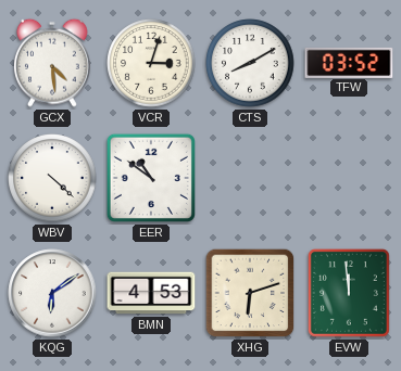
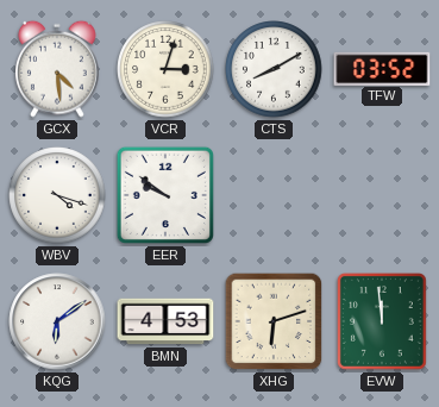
WBV: 4:22 -> 4:18 (57, 195)
EER: 10:51 -> 9:51 (165, 195)
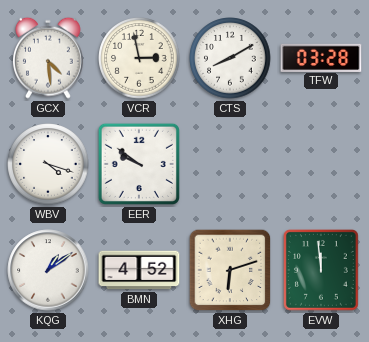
VCR: 3:03 -> 2:58 (139, 58)
TFW: 03:52 -> 03:28 (321, 57)
KQG: 6:09 -> 1:09 (48, 270)
BMN: 4:53 -> 4:52 (139, 270)
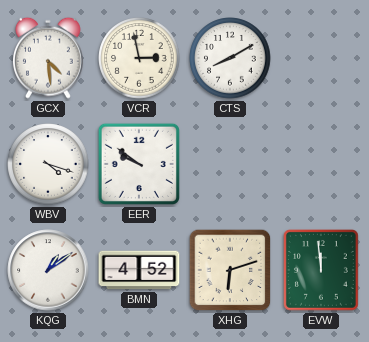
TFW: 03:28 -> none (321, 57)
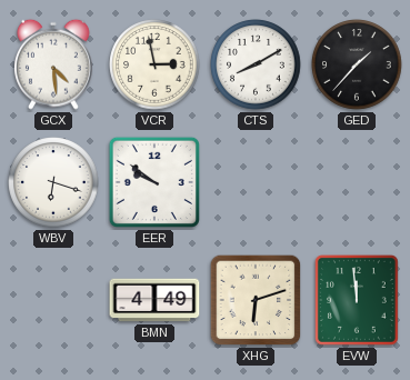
GED: none -> 1:37 (357, 64)
WBV: 4:18 -> 6:18 (53, 182)
KQG: 1:09 -> none (48, 270)
BMN: 4:52 -> 4:49 (154, 300)
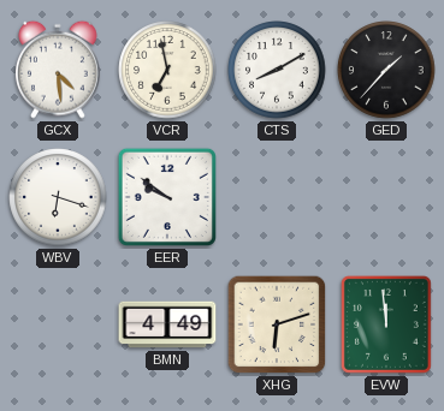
VCR: 2:58 -> 6:58 (167, 70)
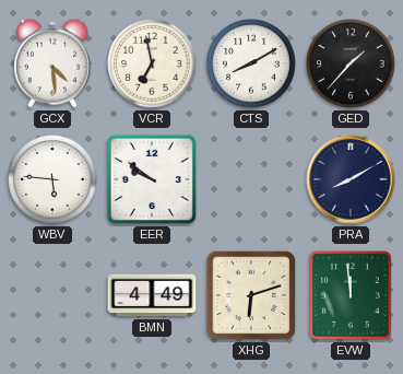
WBV: 6:18 -> 5:46 (52, 179)
PRA: none -> 8:10 (351, 179)
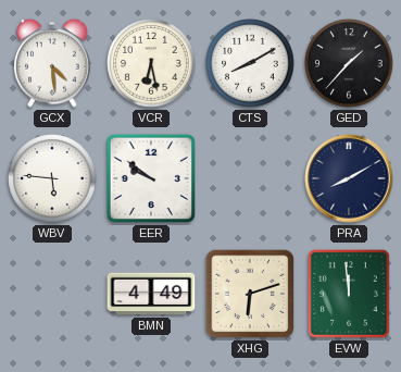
VCR: 6:58 -> 6:28 (151, 63)
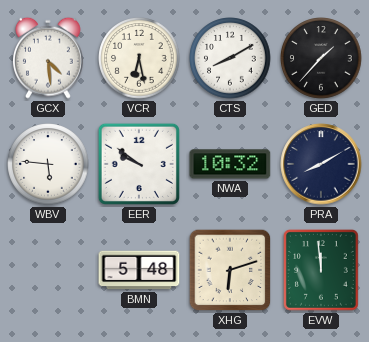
NWA: none -> 10:32 (230, 164)
BMN: 4:49 -> 5:48 (139, 270)
